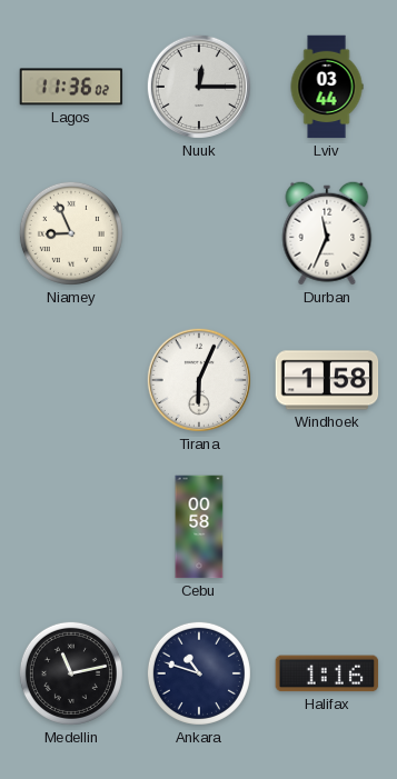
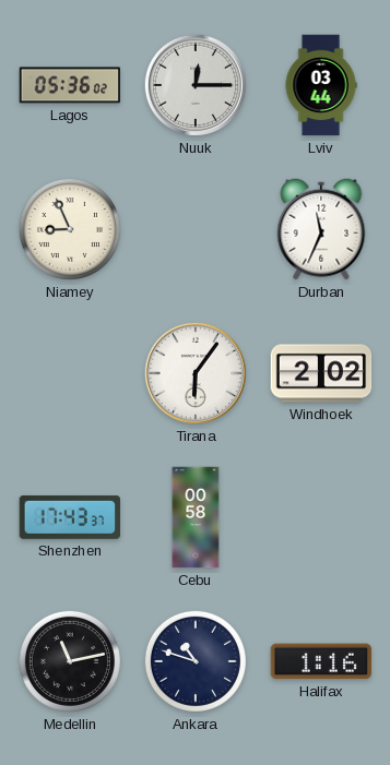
Lagos: 11:36 -> 05:36 (70, 85)
Tirana: 6:04 -> 6:06 (196, 373)
Windhoek: 1:58 -> 2:02 (321, 373)
Shenzhen: none -> 17:43 (70, 517)
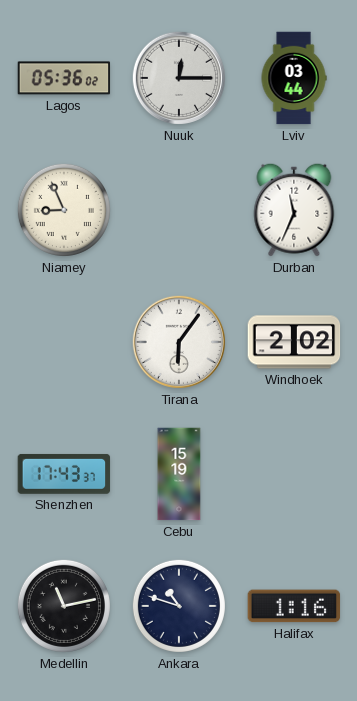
Cebu: 00:58 -> 15:19 (179, 474)
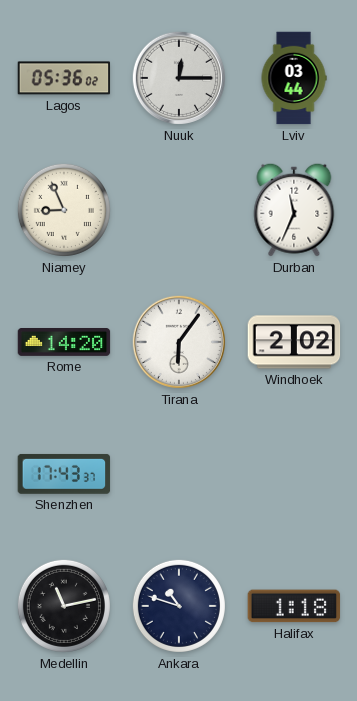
Rome: none -> 14:20 (64, 343)
Cebu: 15:19 -> none (179, 474)
Halifax: 1:16 -> 1:18 (294, 606)
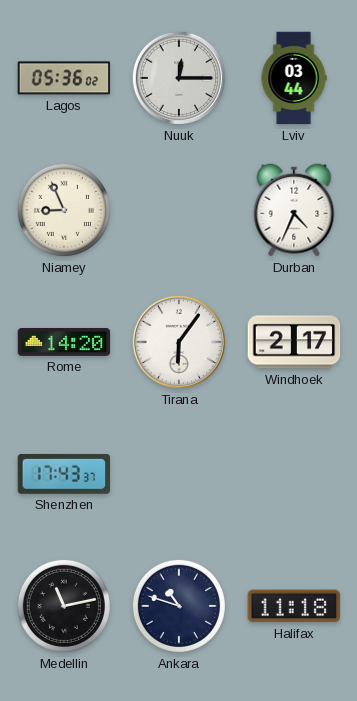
Durban: 11:34 -> 4:34 (294, 210)
Windhoek: 2:02 -> 2:17 (294, 342)
Halifax: 1:18 -> 11:18 (294, 606)
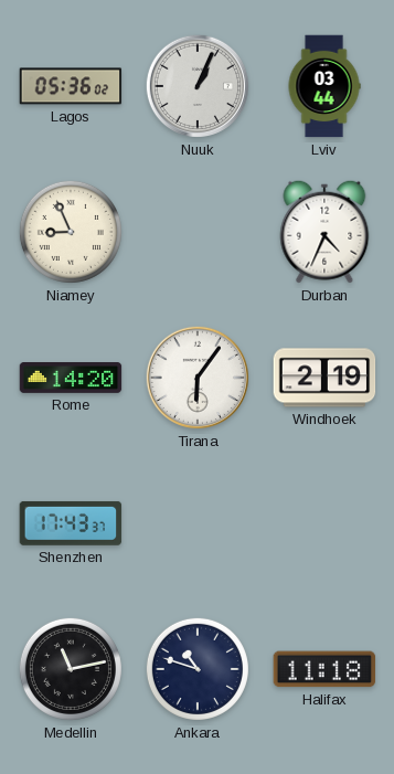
Nuuk: 12:15 -> 1:04 (198, 86)
Windhoek: 2:17 -> 2:19 (324, 378)
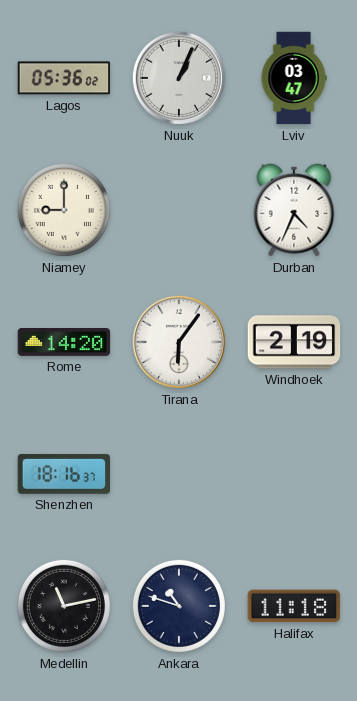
Lviv: 03:44 -> 03:47 (294, 78)
Niamey: 8:56 -> 9:00 (64, 210)
Shenzhen: 17:43 -> 18:16 (64, 474)
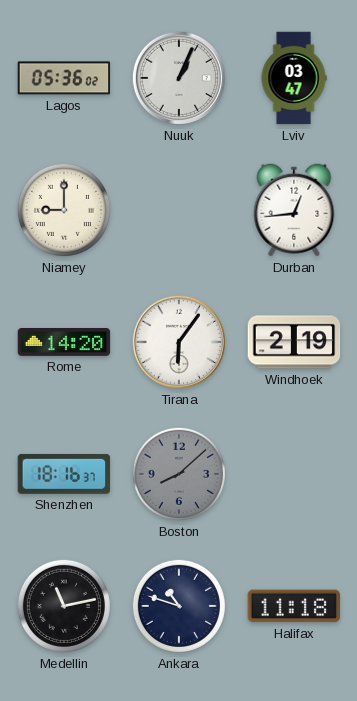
Durban: 4:34 -> 12:44 (294, 210)
Boston: none -> 8:08 (179, 474)
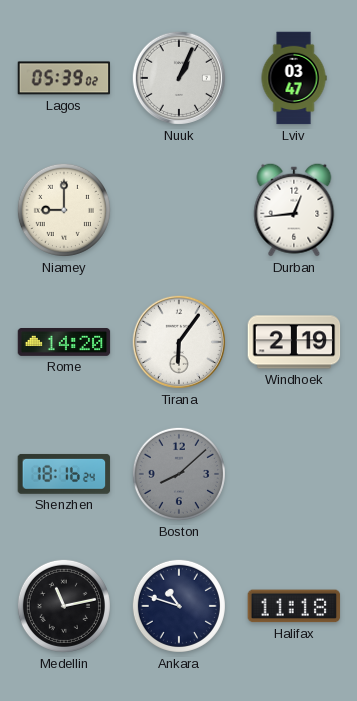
Lagos: 05:36 -> 05:39 (64, 78)
Shenzhen: 18:16:37 -> 18:16:24 (64, 474)
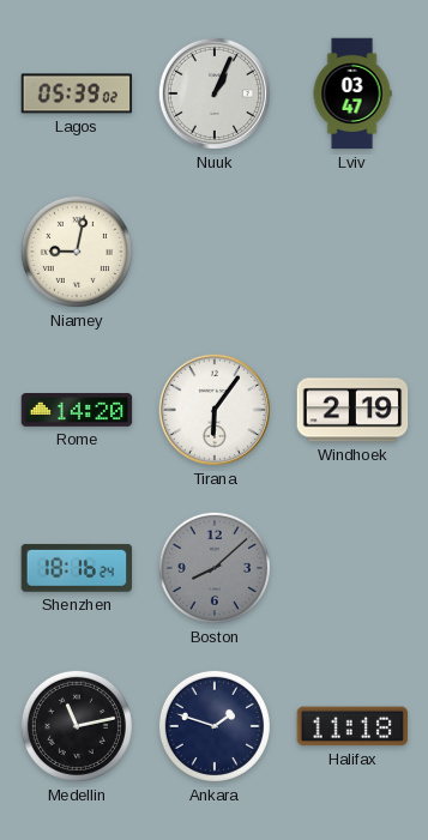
Niamey: 9:00 -> 9:02 (77, 252)
Durban: 12:44 -> none (294, 210)
Ankara: 10:48 -> 1:48 (215, 726)
